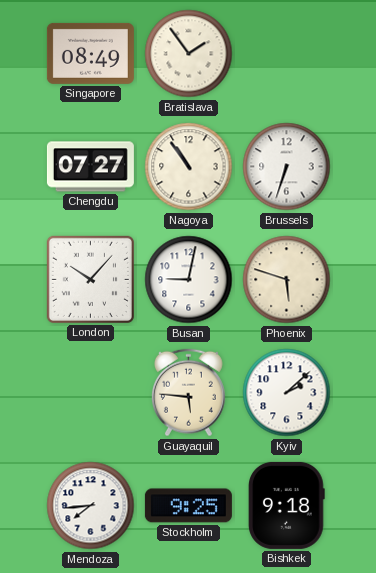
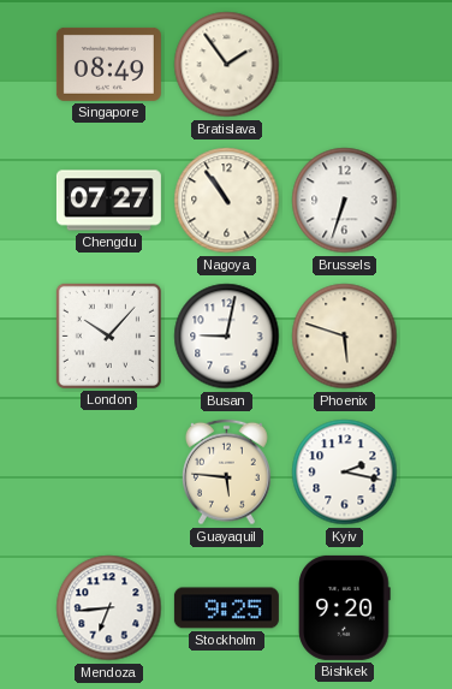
Kyiv: 2:08 -> 2:17 (345, 473)
Mendoza: 7:44 -> 6:44 (109, 608)
Bishkek: 9:18 -> 9:20 (345, 607)
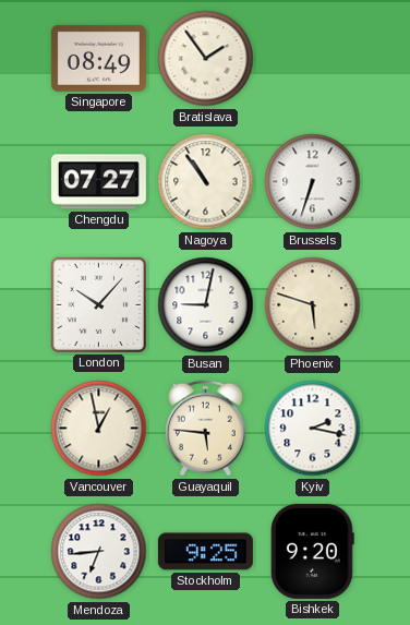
Vancouver: none -> 12:58 (99, 429)
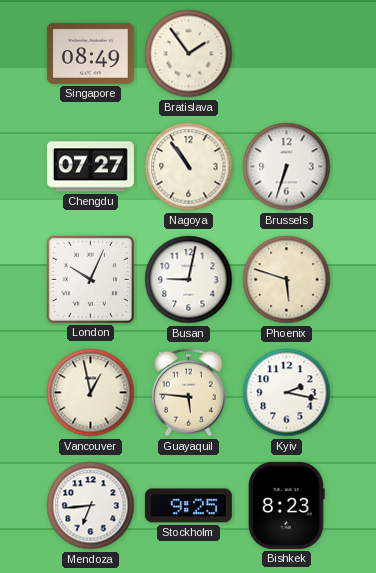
London: 10:07 -> 10:04 (90, 279)
Bishkek: 9:20 -> 8:23 (287, 505)
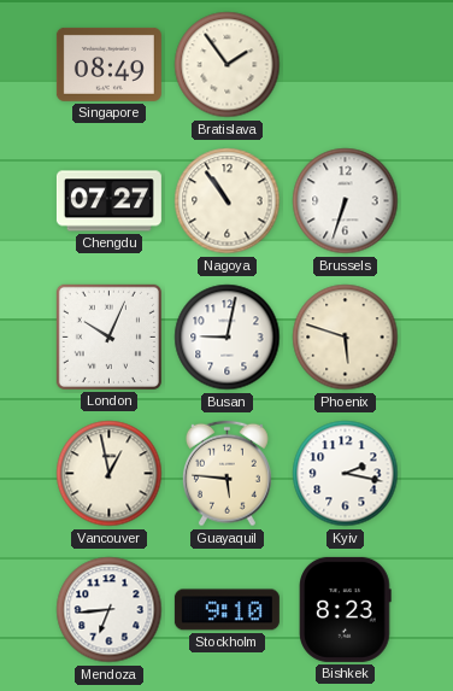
Stockholm: 9:25 -> 9:10 (226, 610)
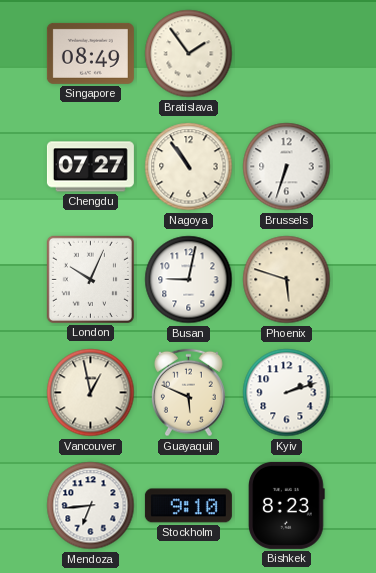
Guayaquil: 5:46 -> 5:49 (188, 393)
Kyiv: 2:17 -> 2:12 (287, 393)
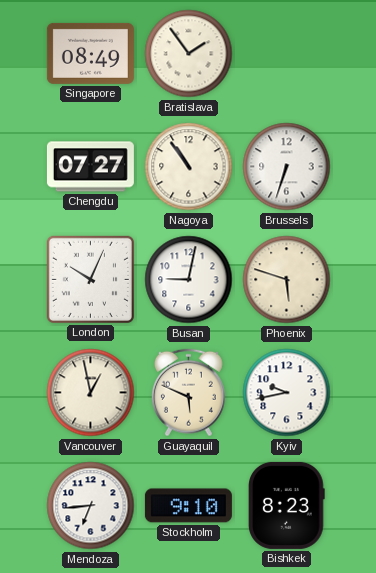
Kyiv: 2:12 -> 9:43 (287, 393)
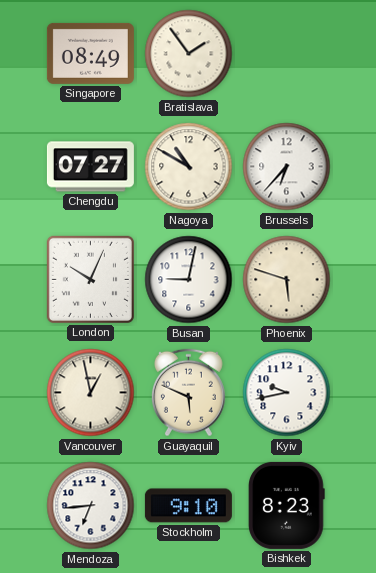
Nagoya: 10:54 -> 10:50 (189, 167)
Brussels: 6:33 -> 6:37 (287, 167)
